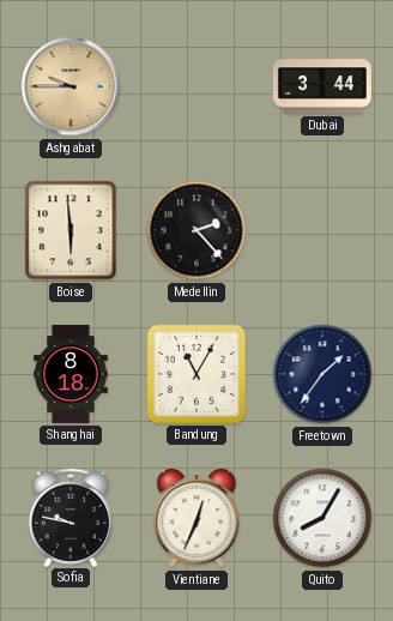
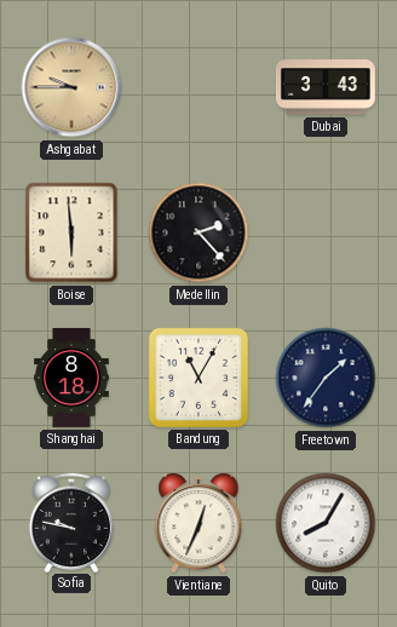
Dubai: 3:44 -> 3:43 (326, 87)
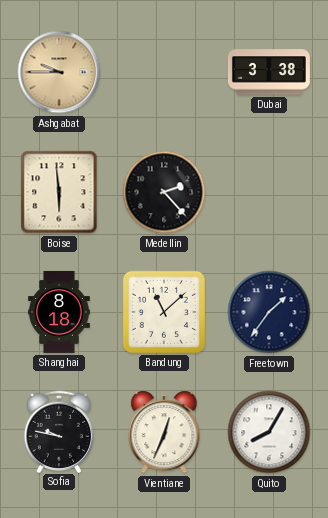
Dubai: 3:43 -> 3:38 (269, 72)
Bandung: 11:05 -> 11:08 (164, 312)
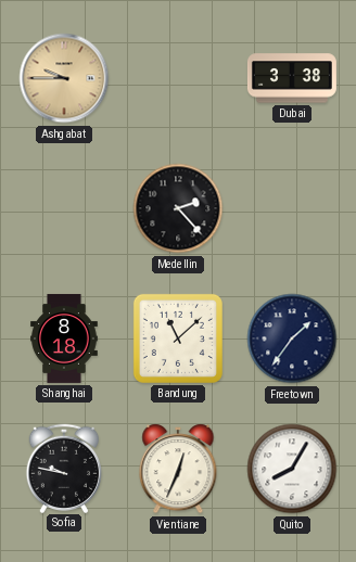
Boise: 5:59 -> none (59, 192)
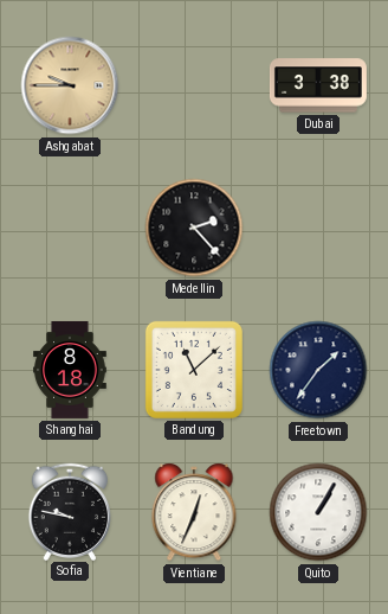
Quito: 8:05 -> 1:05 (318, 512)
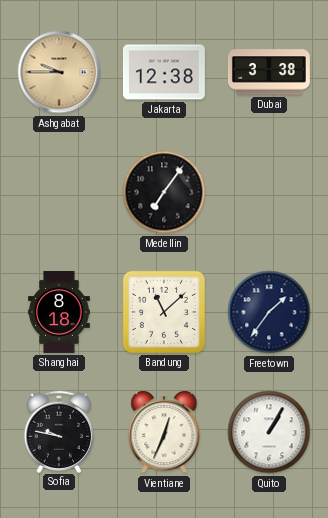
Jakarta: none -> 12:38 (164, 72)
Medellin: 2:23 -> 7:06 (164, 192)
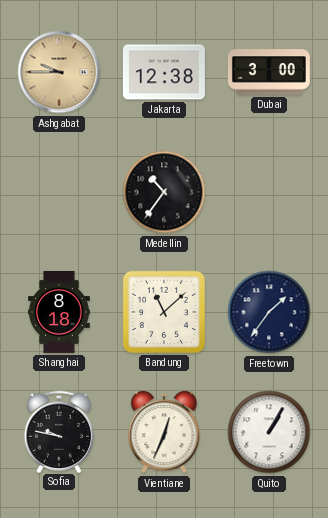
Dubai: 3:38 -> 3:00 (269, 72)
Medellin: 7:06 -> 10:36 (164, 192)
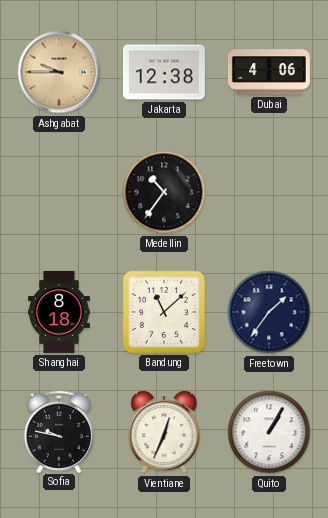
Dubai: 3:00 -> 4:06 (269, 72)
